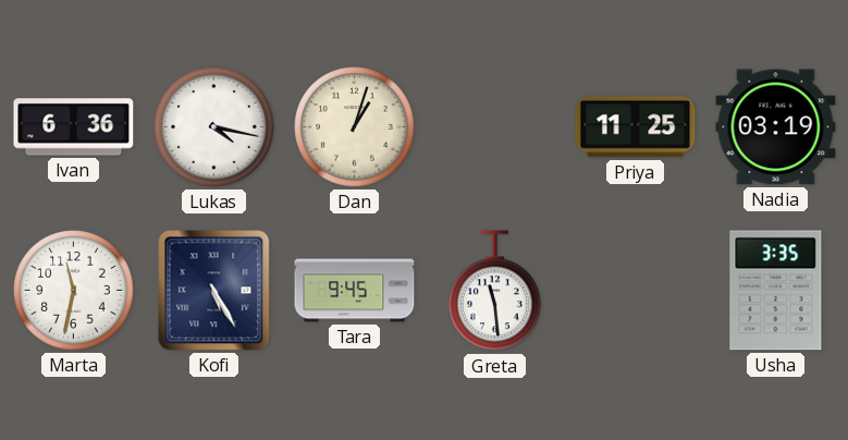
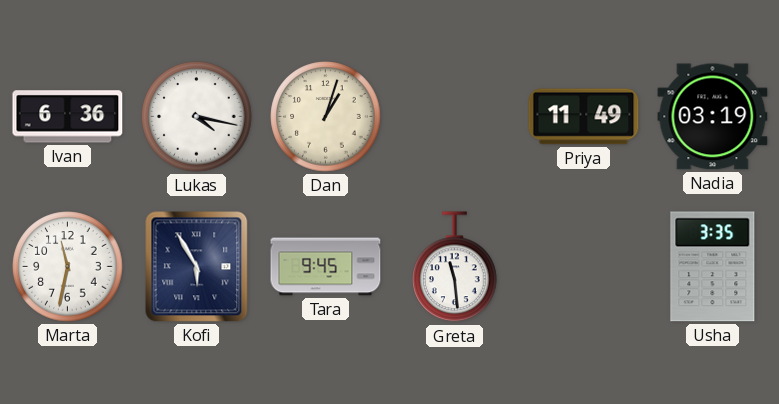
Priya: 11:25 -> 11:49 (584, 117)
Kofi: 5:25 -> 5:55 (197, 267)
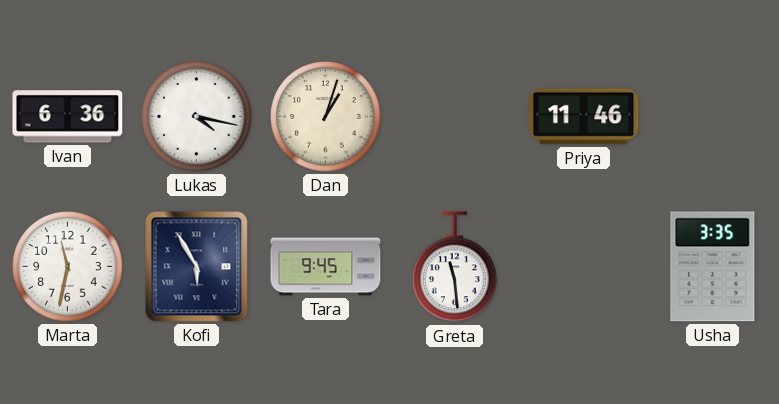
Priya: 11:49 -> 11:46 (584, 117)
Nadia: 03:19 -> none (713, 117)
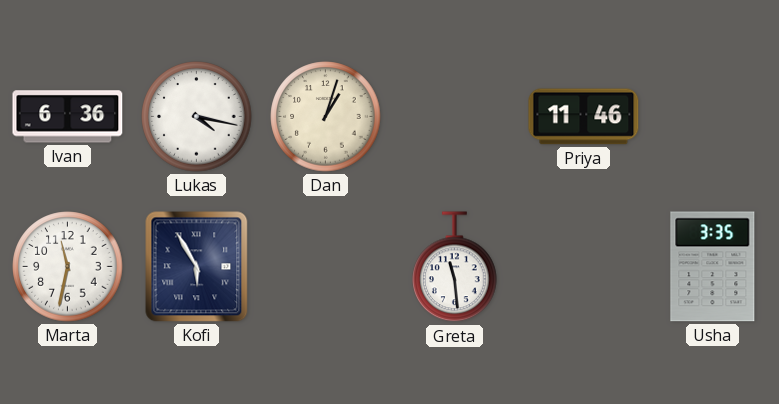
Tara: 9:45 -> none (326, 267)
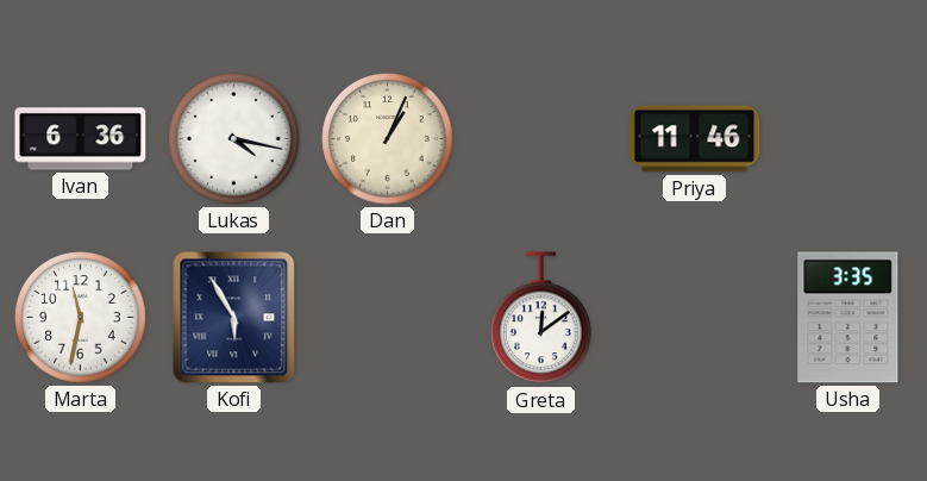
Dan: 1:03 -> 1:04 (388, 139)
Greta: 11:29 -> 12:09 (541, 318)
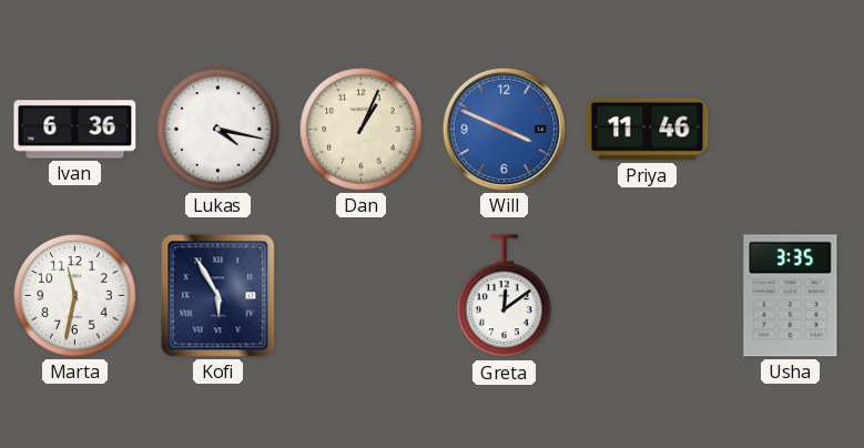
Will: none -> 3:49 (504, 129)
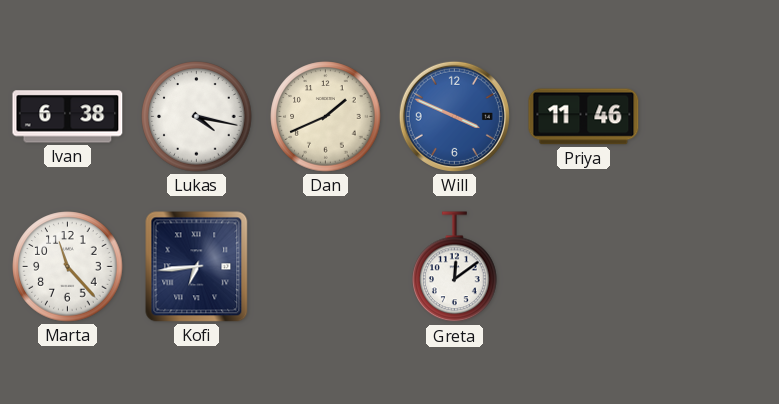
Ivan: 6:36 -> 6:38 (68, 117)
Dan: 1:04 -> 1:41 (326, 117)
Marta: 11:32 -> 11:23 (68, 267)
Kofi: 5:55 -> 6:44 (197, 267)
Usha: 3:35 -> none (791, 296)
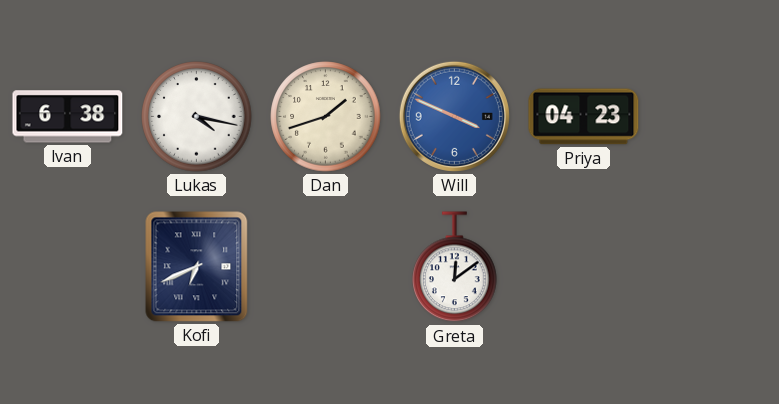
Dan: 1:41 -> 1:42 (326, 117)
Priya: 11:46 -> 04:23 (584, 117)
Marta: 11:23 -> none (68, 267)
Kofi: 6:44 -> 6:41 (197, 267)
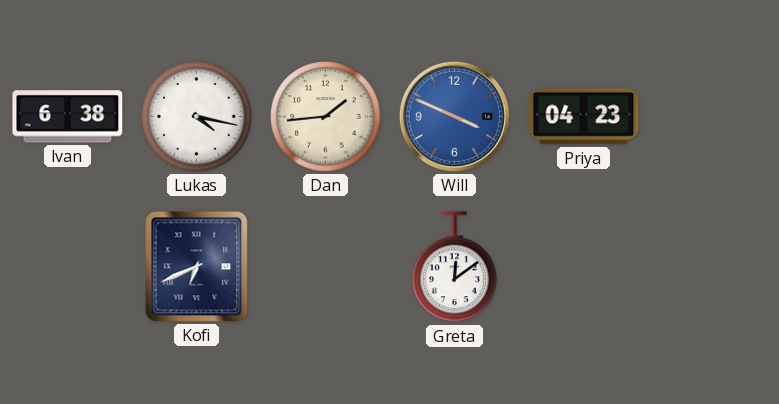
Dan: 1:42 -> 1:44 (326, 117)
